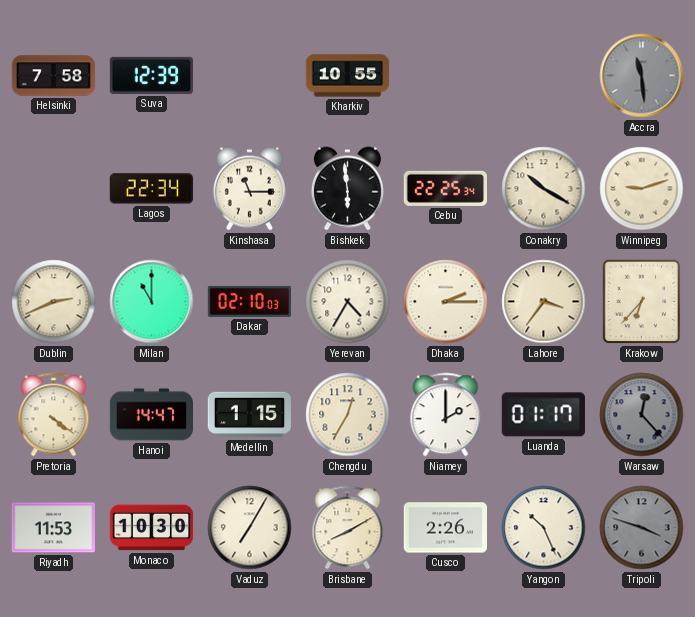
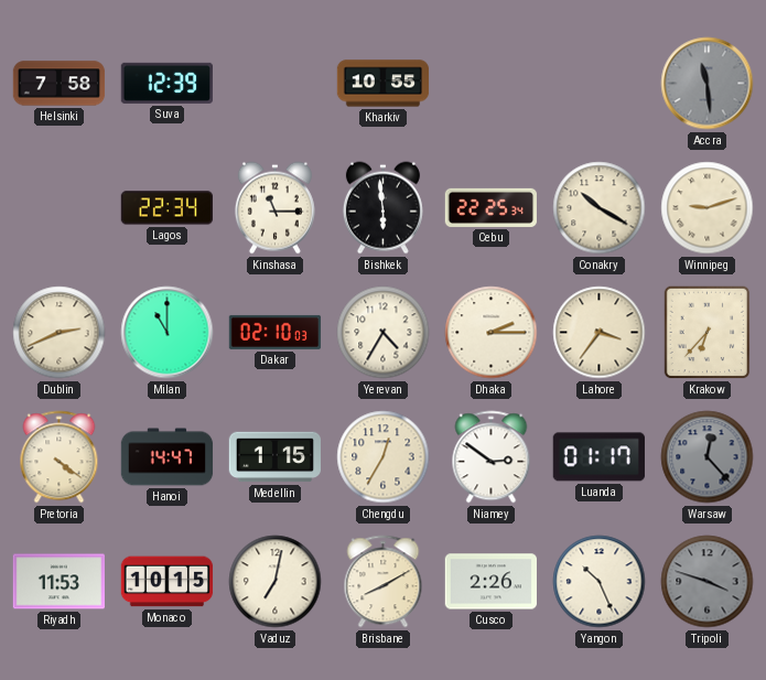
Niamey: 2:00 -> 2:51 (492, 457)
Monaco: 10:30 -> 10:15 (168, 582)
Vaduz: 7:05 -> 7:02 (276, 582)
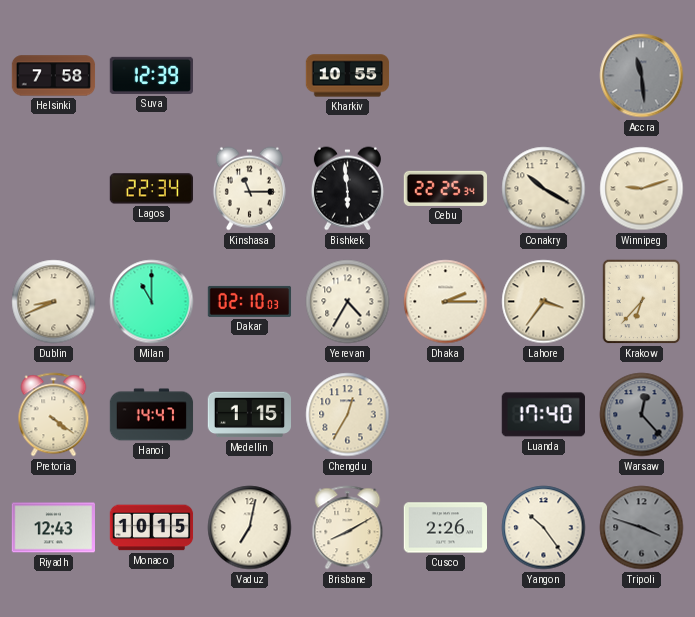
Dublin: 2:41 -> 8:41 (54, 302)
Niamey: 2:51 -> none (492, 457)
Luanda: 01:17 -> 17:40 (543, 415)
Riyadh: 11:53 -> 12:43 (53, 528)
Yangon: 10:26 -> 10:24 (544, 528)
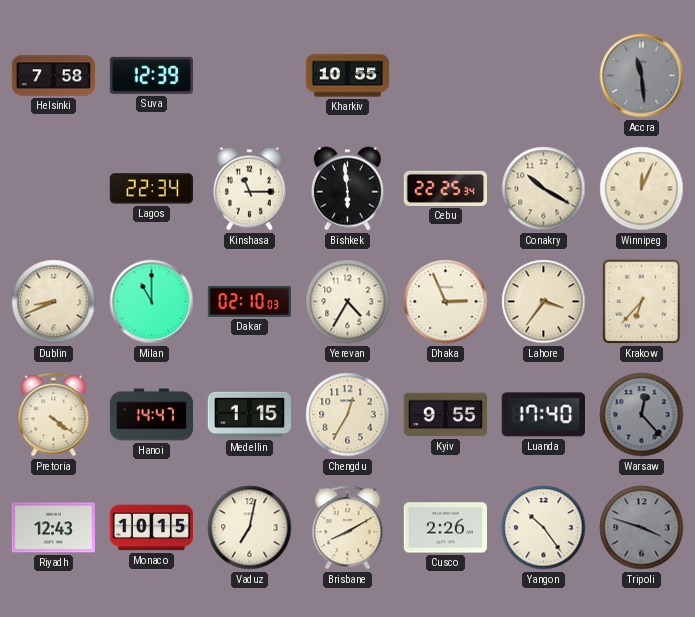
Winnipeg: 9:12 -> 12:04 (642, 189)
Dhaka: 2:15 -> 2:56 (446, 302)
Kyiv: none -> 9:55 (446, 415)
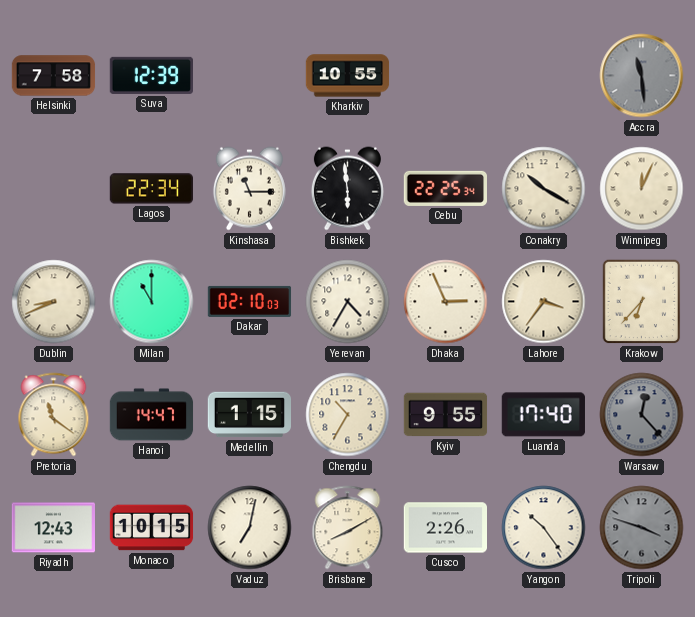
Pretoria: 4:21 -> 11:21 (54, 415)
Chengdu: 12:35 -> 10:35 (348, 415)
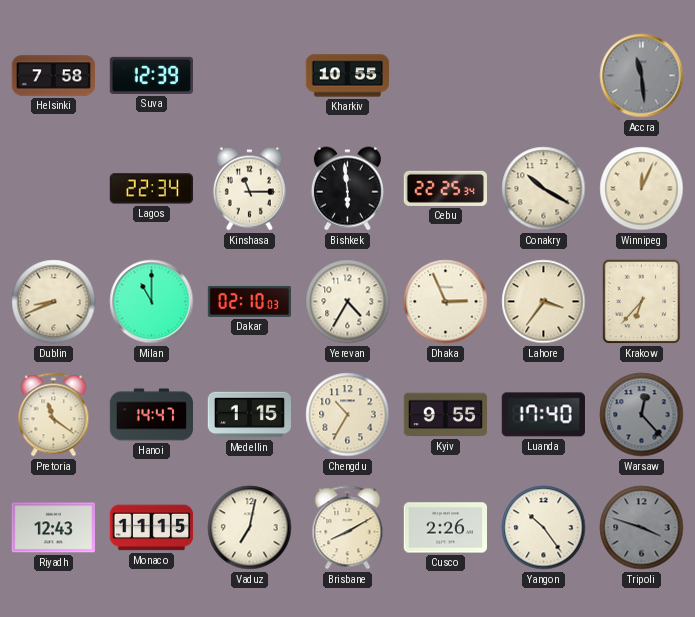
Monaco: 10:15 -> 11:15 (152, 528)
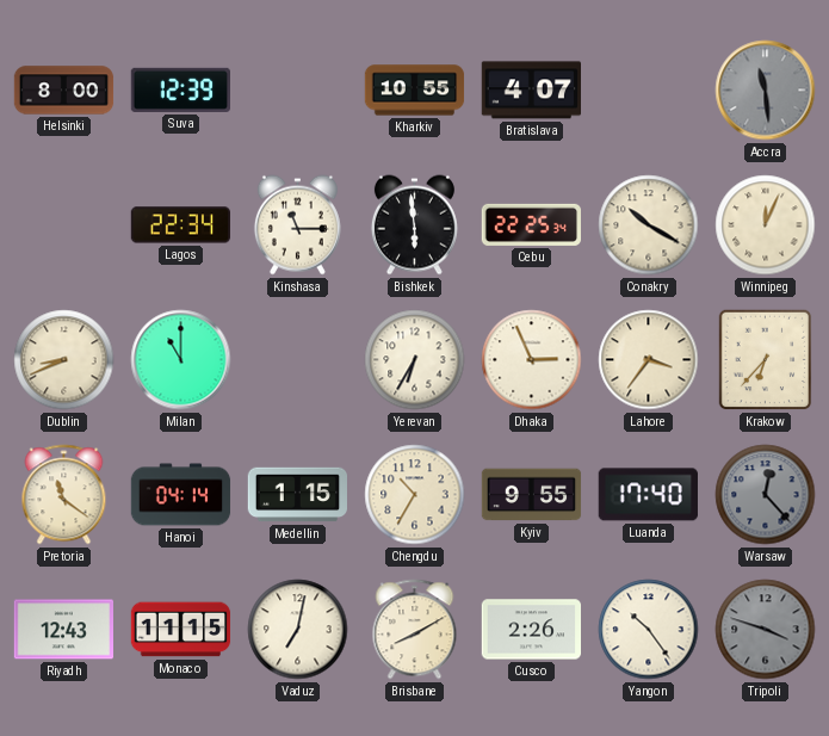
Helsinki: 7:58 -> 8:00 (64, 91)
Bratislava: none -> 4:07 (531, 91)
Dakar: 02:10 -> none (250, 301)
Yerevan: 4:35 -> 6:35 (415, 360)
Hanoi: 14:47 -> 04:14 (181, 495)
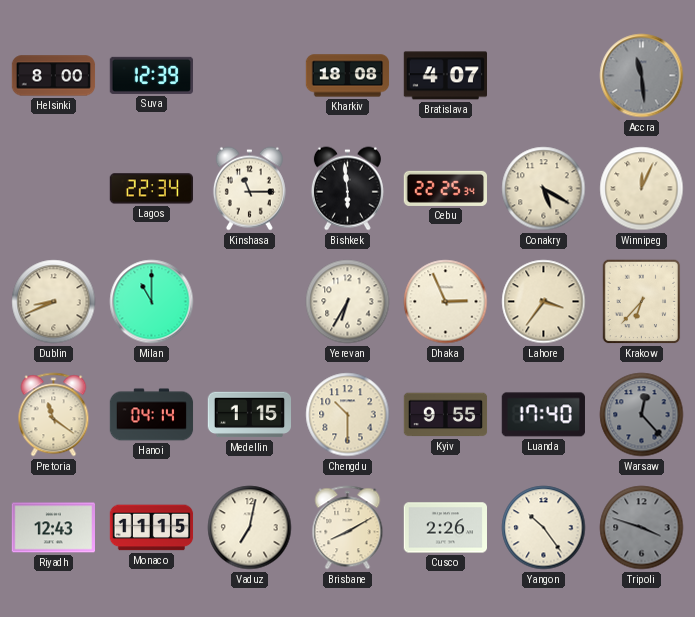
Kharkiv: 10:55 -> 18:08 (348, 76)
Conakry: 10:20 -> 5:20 (544, 189)
Chengdu: 10:35 -> 10:30 (348, 415)
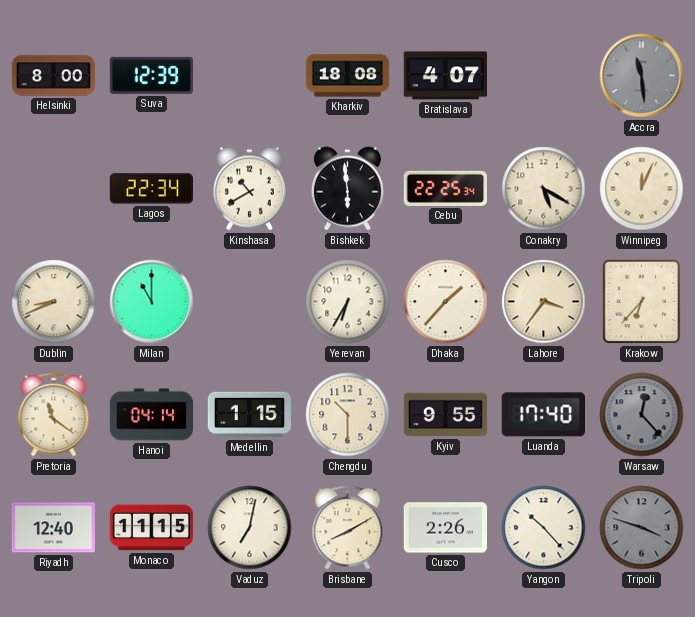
Kinshasa: 11:15 -> 10:40 (249, 189)
Dhaka: 2:56 -> 1:37 (446, 302)
Riyadh: 12:43 -> 12:40 (53, 528)
Yangon: 10:24 -> 10:23 (544, 528)
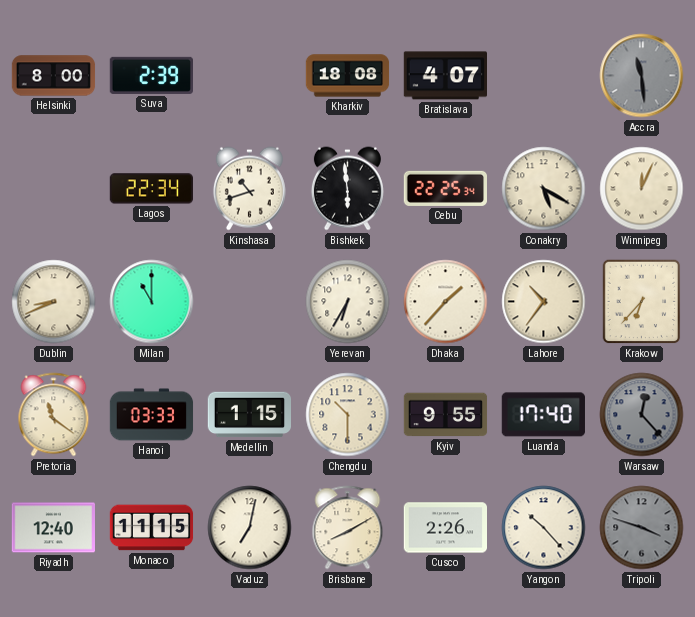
Suva: 12:39 -> 2:39 (151, 75)
Kinshasa: 10:40 -> 10:42 (249, 189)
Lahore: 3:36 -> 10:36 (544, 302)
Hanoi: 04:14 -> 03:33 (152, 415)
